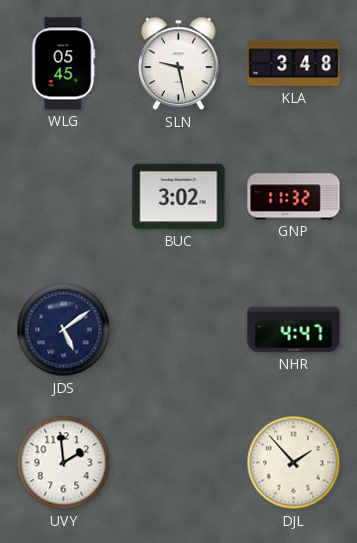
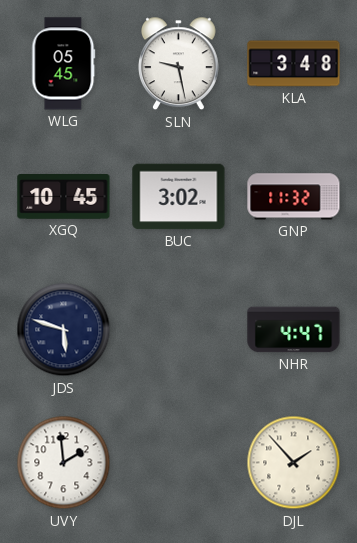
XGQ: none -> 10:45 (64, 197)
JDS: 5:09 -> 5:48 (64, 330)
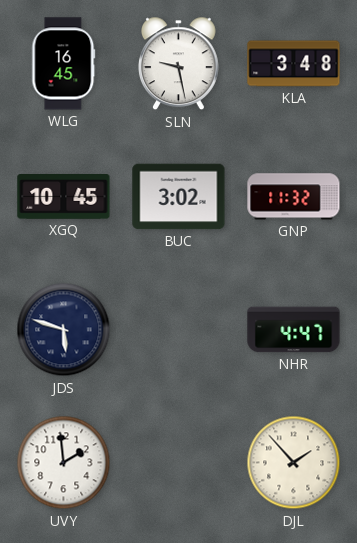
WLG: 05:45 -> 16:45 (64, 64)
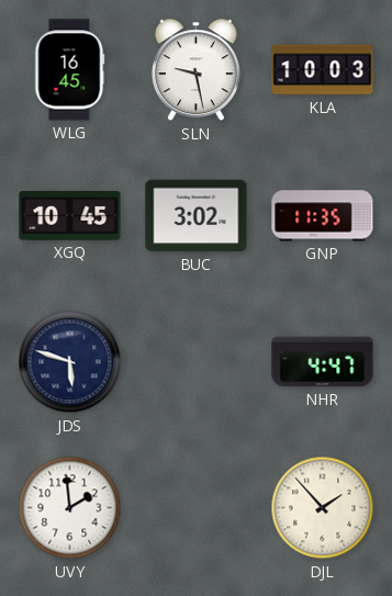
KLA: 3:48 -> 10:03 (323, 70)
GNP: 11:32 -> 11:35 (323, 216)
